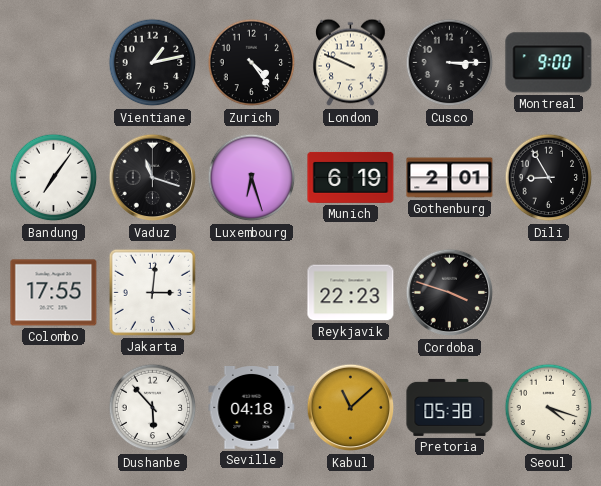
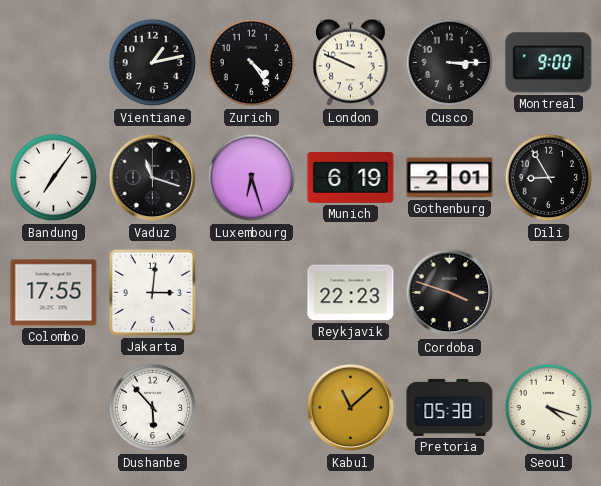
Seville: 04:18 -> none (252, 408)
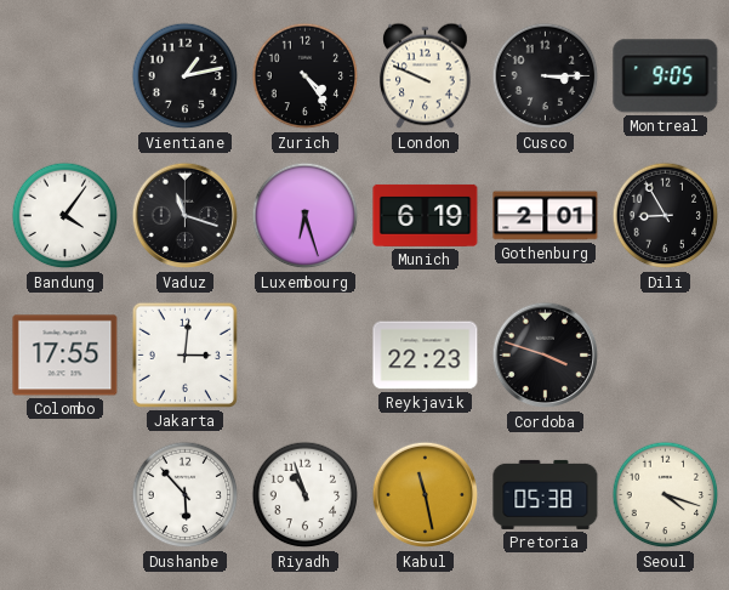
Montreal: 9:00 -> 9:05 (666, 76)
Bandung: 7:06 -> 4:06 (66, 216)
Riyadh: none -> 10:57 (306, 495)
Kabul: 11:08 -> 11:28 (426, 495)
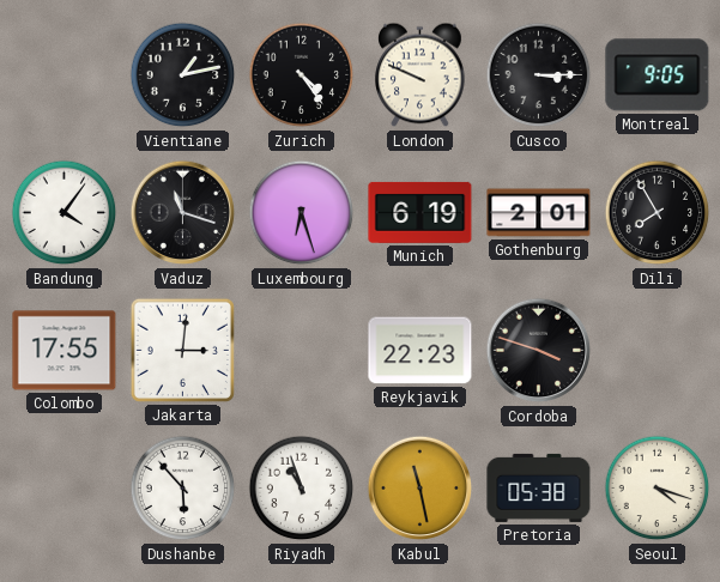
Dili: 8:55 -> 7:55 (658, 213)
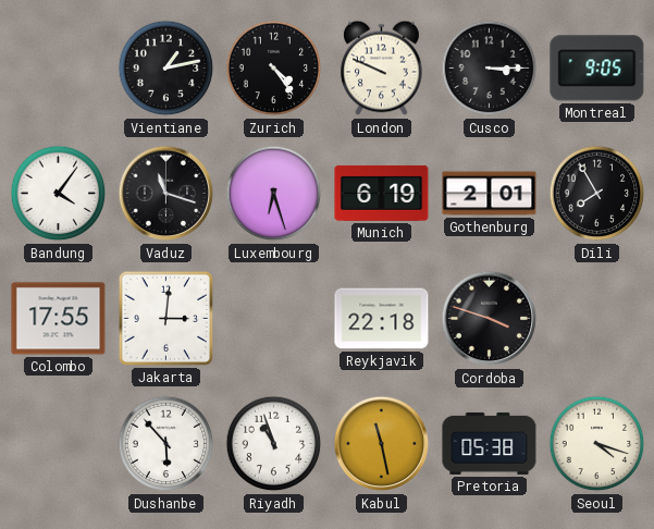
Reykjavik: 22:23 -> 22:18 (382, 319)
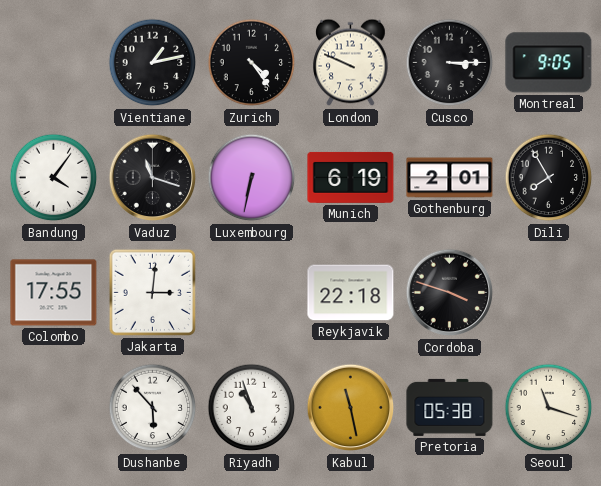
Luxembourg: 6:27 -> 6:32 (252, 178)
Seoul: 4:18 -> 11:18 (549, 408)
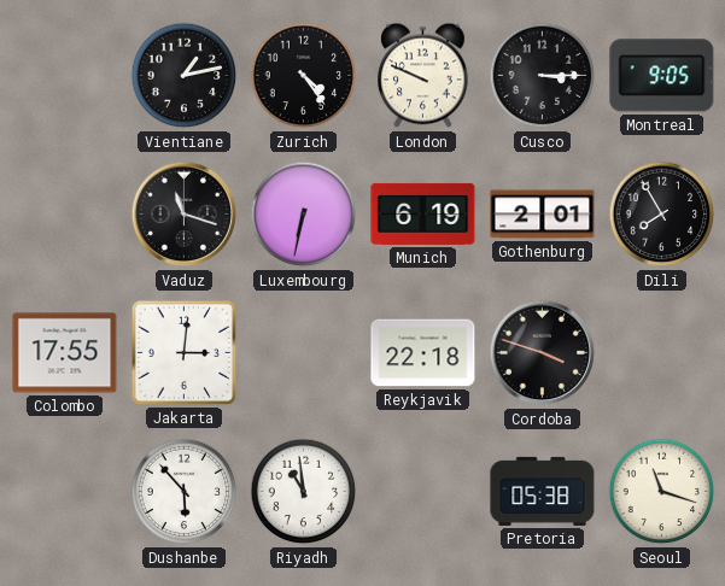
Bandung: 4:06 -> none (54, 178)
Riyadh: 10:57 -> 10:59 (304, 492)
Kabul: 11:28 -> none (351, 408)
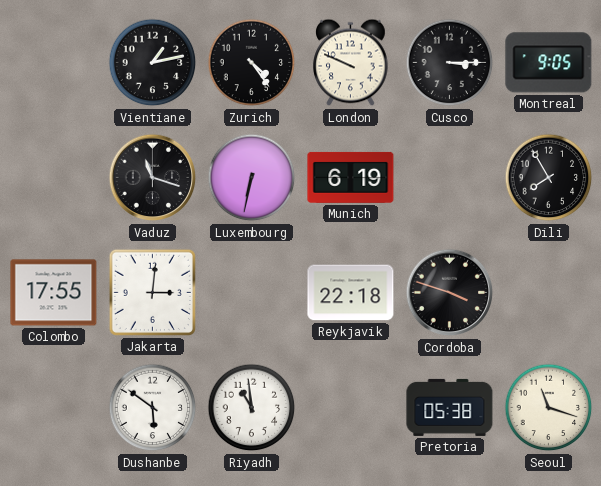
Gothenburg: 2:01 -> none (543, 215)
Dushanbe: 5:53 -> 5:51 (153, 408)
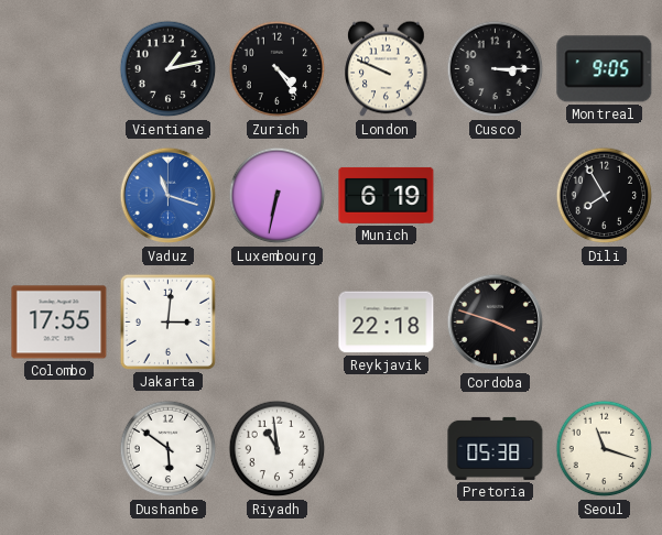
Vaduz dial: black -> blue (169, 196)
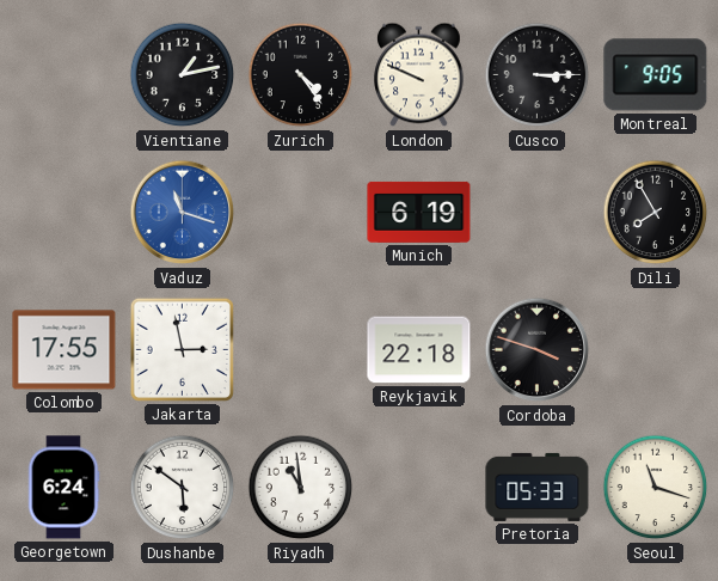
Luxembourg: 6:32 -> none (278, 196)
Jakarta: 3:01 -> 2:58 (182, 349)
Georgetown: none -> 6:24 (63, 488)
Pretoria: 05:38 -> 05:33 (538, 487)
